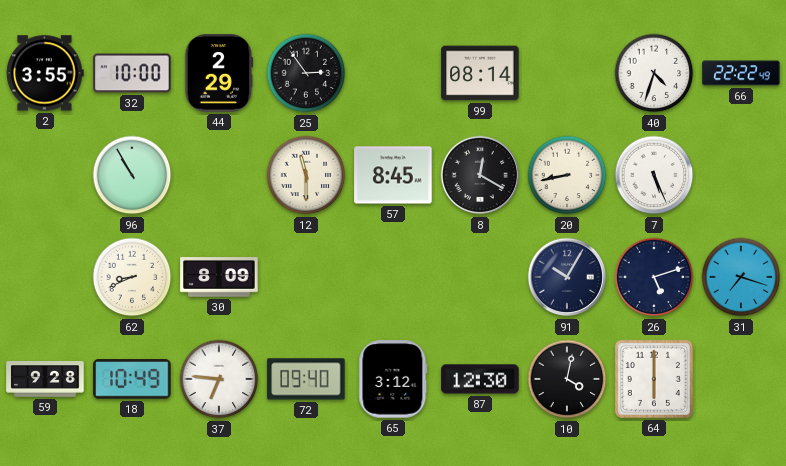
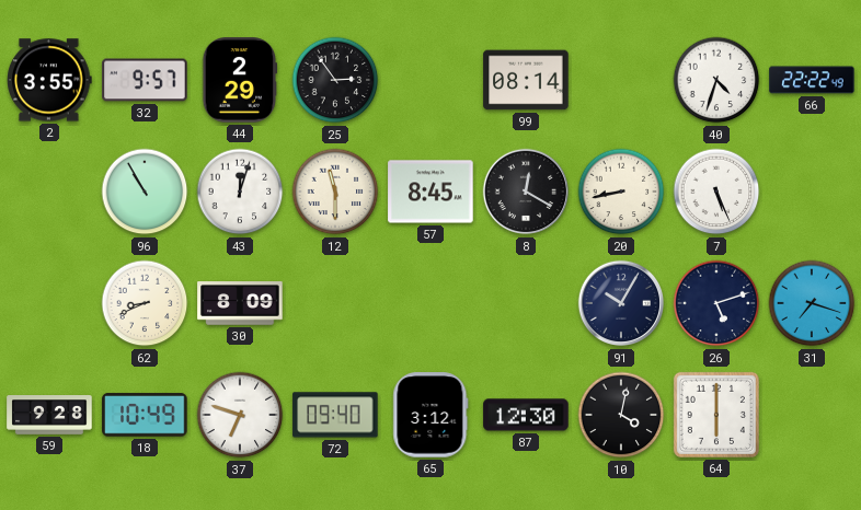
32: 10:00 -> 9:57 (145, 80)
43: none -> 12:03 (240, 192)
37: 6:46 -> 6:48 (240, 415)
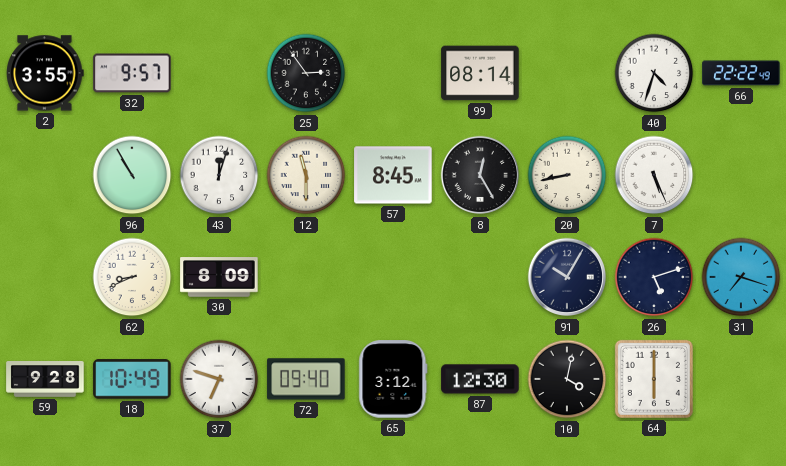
44: 2:29 -> none (240, 80)
8: 12:20 -> 12:25 (480, 175)
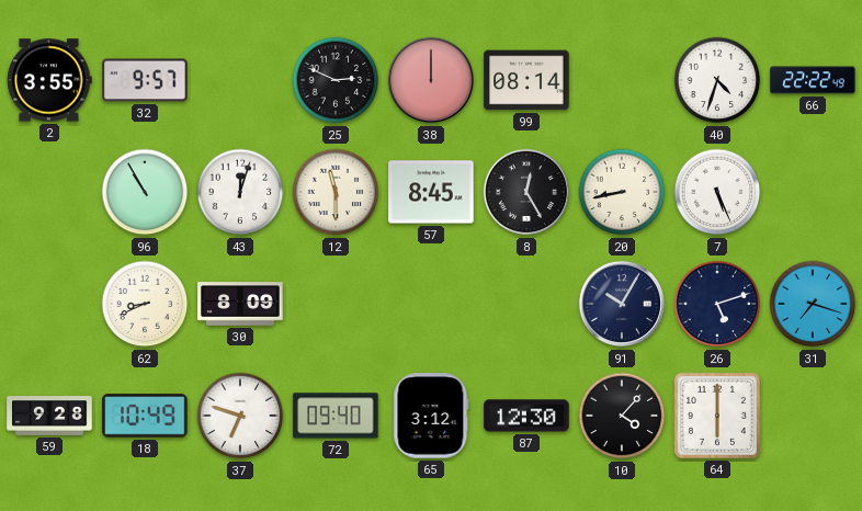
25: 2:54 -> 2:49 (336, 80)
38: none -> 12:00 (431, 80)
10: 4:02 -> 4:07 (622, 416)
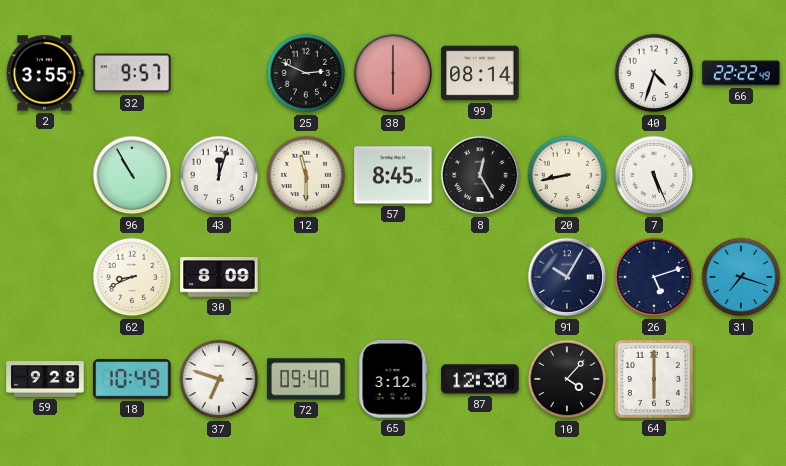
38: 12:00 -> 6:00 (393, 73)
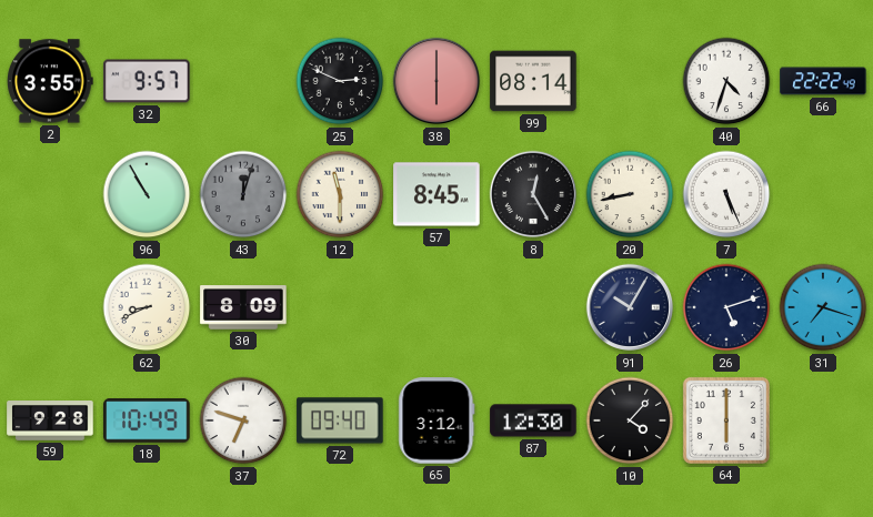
43 dial: white -> grey (243, 194)
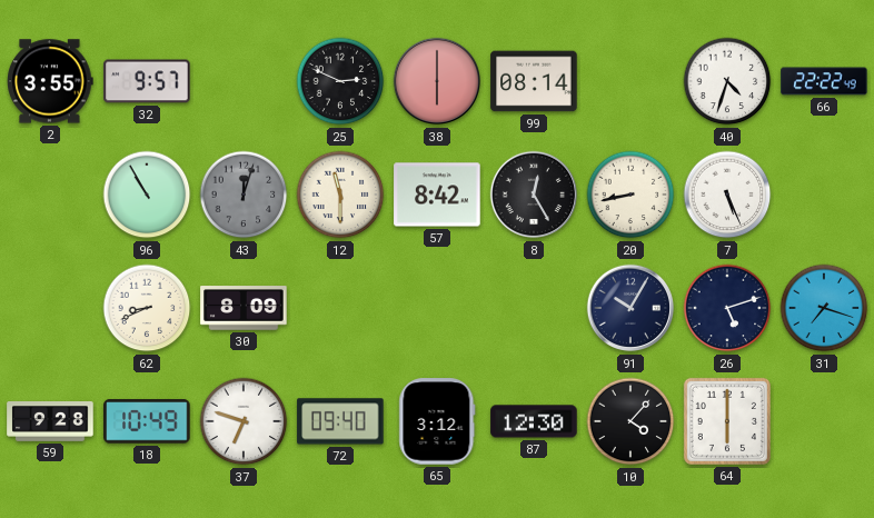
57: 8:45 -> 8:42 (437, 195)
